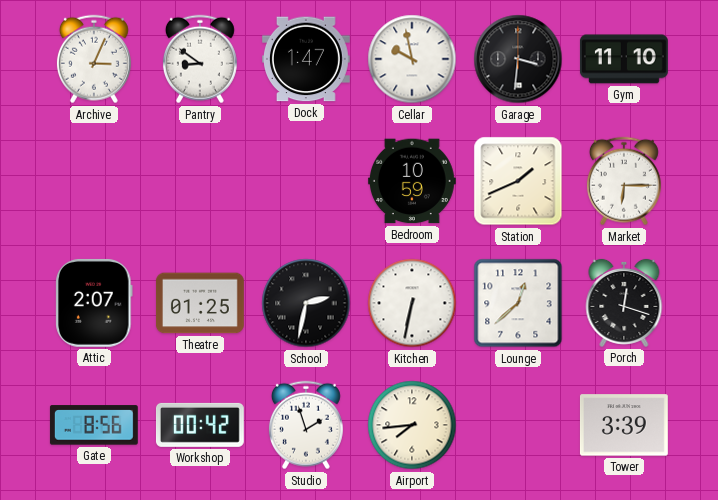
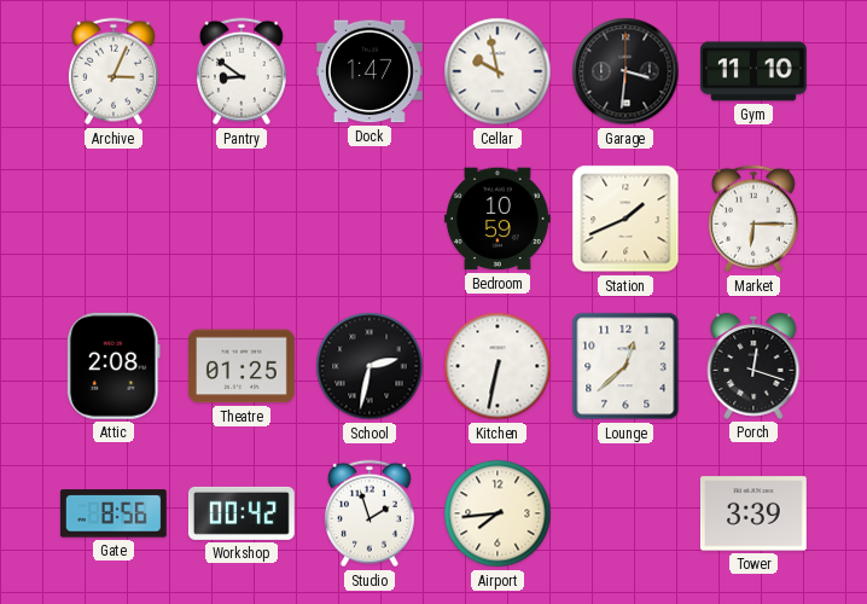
Attic: 2:07 -> 2:08 (114, 366)
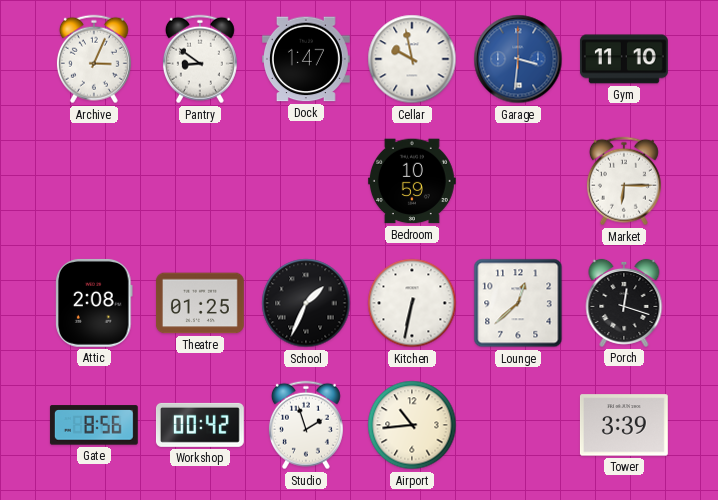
Garage dial: black -> blue (518, 59)
Station: 1:41 -> none (625, 219)
School: 2:32 -> 1:34 (306, 303)
Airport: 7:44 -> 10:44 (412, 425)
